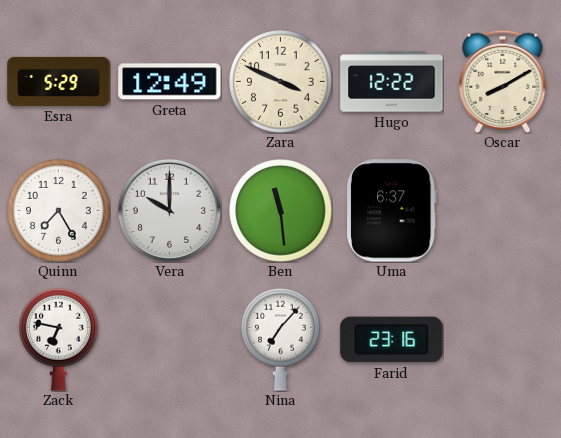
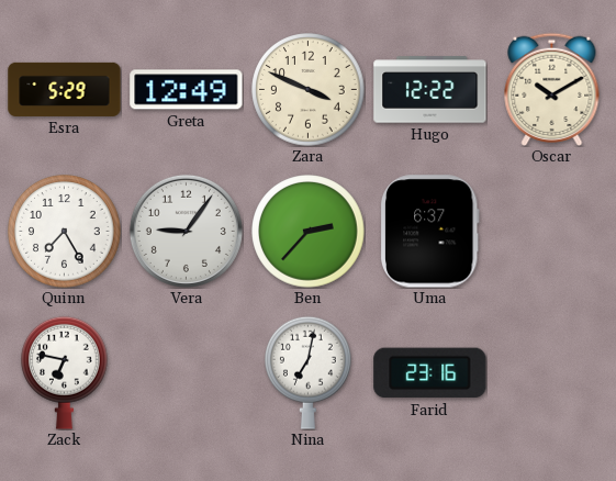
Oscar: 8:10 -> 10:10 (552, 89)
Vera: 10:00 -> 9:06 (186, 231)
Ben: 11:29 -> 2:37 (309, 232)
Nina: 7:07 -> 7:02 (309, 372)
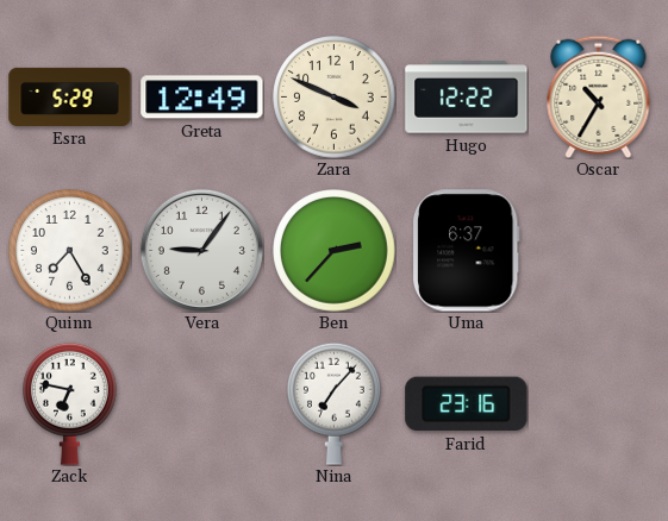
Oscar: 10:10 -> 10:35 (599, 96)
Nina: 7:02 -> 7:07 (335, 403)
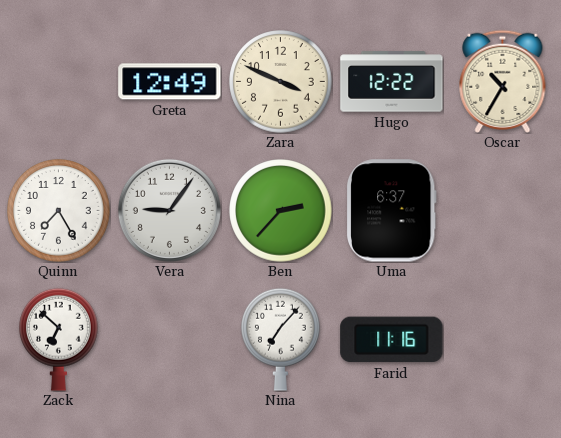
Esra: 5:29 -> none (70, 96)
Zack: 6:47 -> 6:52 (59, 339)
Farid: 23:16 -> 11:16 (392, 340)
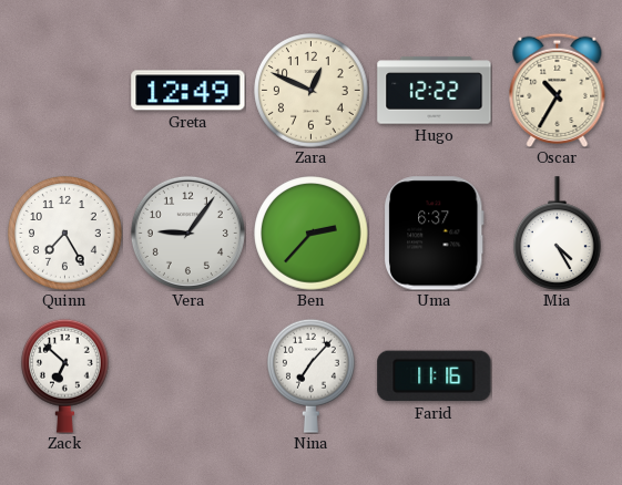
Zara: 3:49 -> 12:49 (312, 91)
Mia: none -> 4:25 (558, 234)
